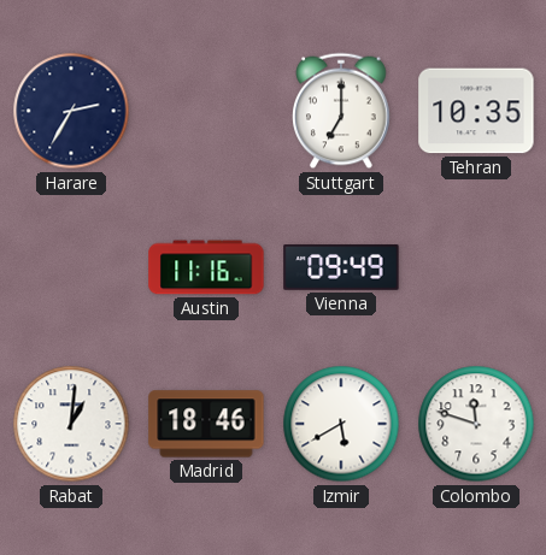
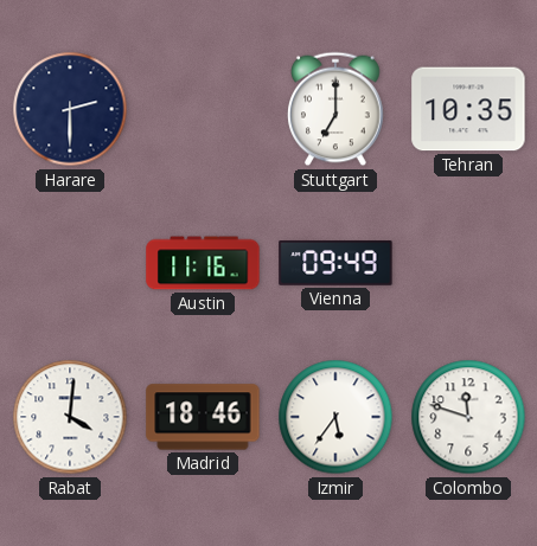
Harare: 2:35 -> 2:30 (70, 109)
Rabat: 1:01 -> 4:01 (70, 417)
Izmir: 5:40 -> 5:36 (335, 417)
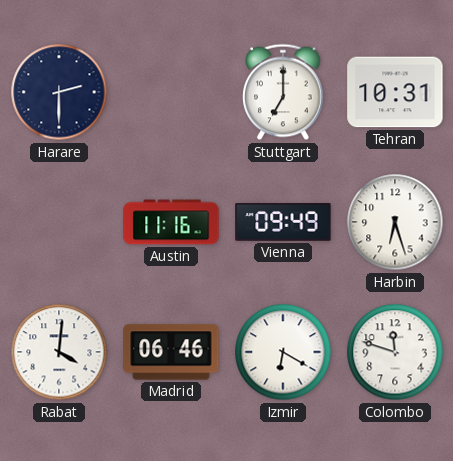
Tehran: 10:35 -> 10:31 (395, 92)
Harbin: none -> 6:27 (395, 222)
Madrid: 18:46 -> 06:46 (171, 352)
Izmir: 5:36 -> 6:20 (283, 352)
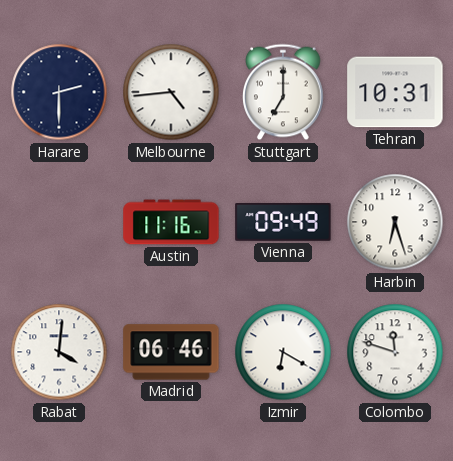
Melbourne: none -> 4:44 (171, 92)
